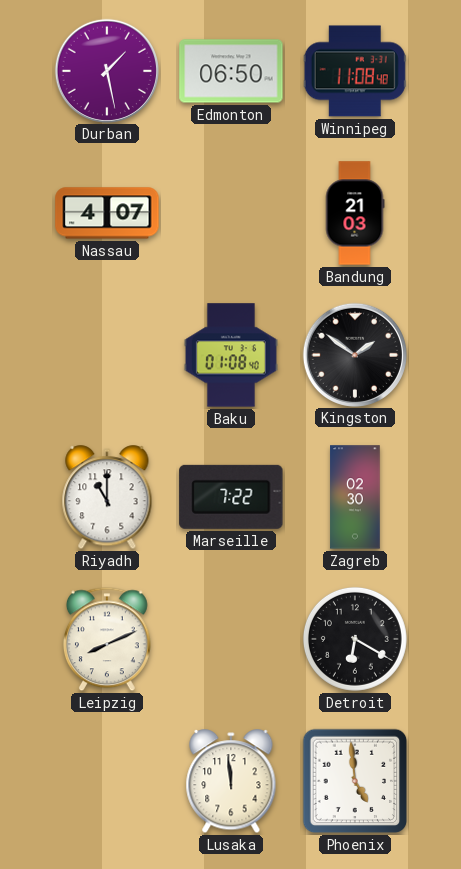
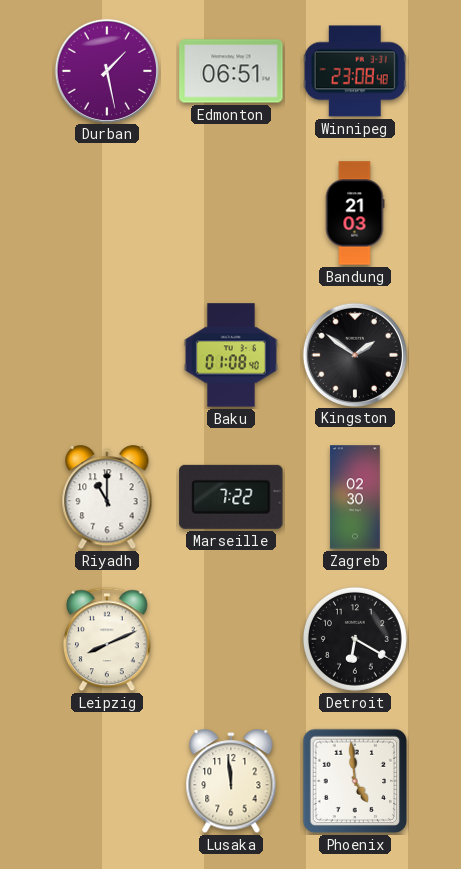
Edmonton: 06:50 -> 06:51 (231, 71)
Winnipeg: 11:08 -> 23:08 (355, 71)
Nassau: 4:07 -> none (107, 213)
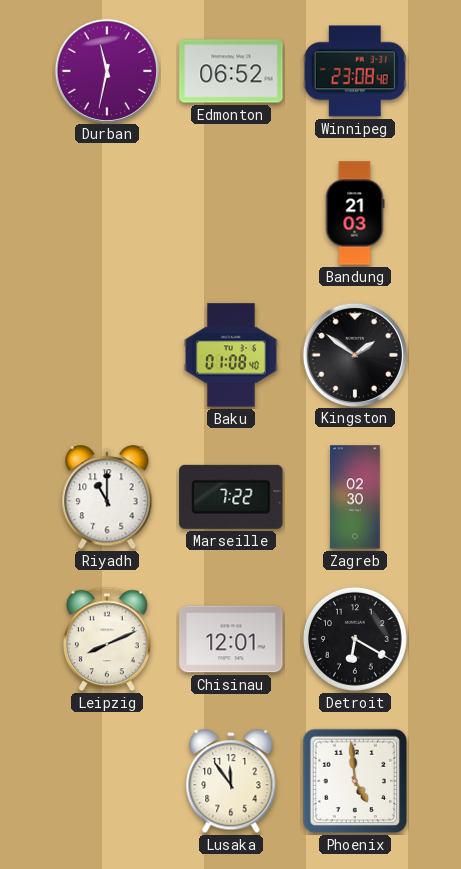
Durban: 1:28 -> 11:32 (106, 70)
Edmonton: 06:51 -> 06:52 (231, 71)
Chisinau: none -> 12:01 (231, 639)
Lusaka: 11:59 -> 11:54 (231, 782)
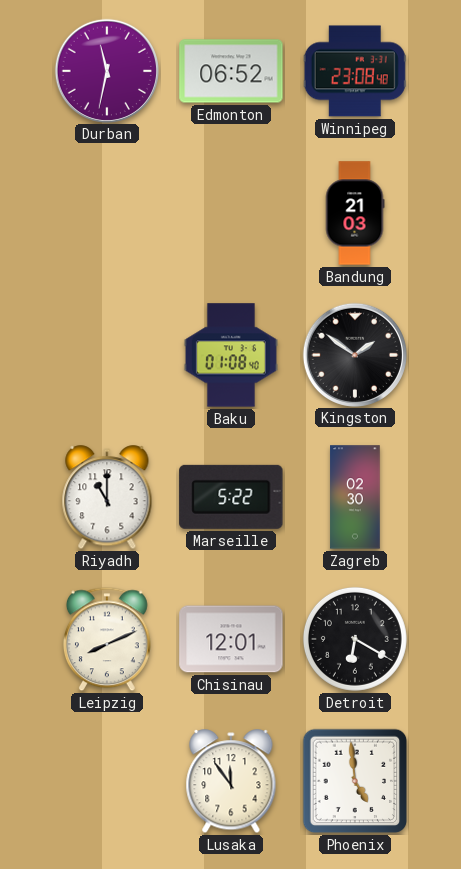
Marseille: 7:22 -> 5:22 (231, 497)
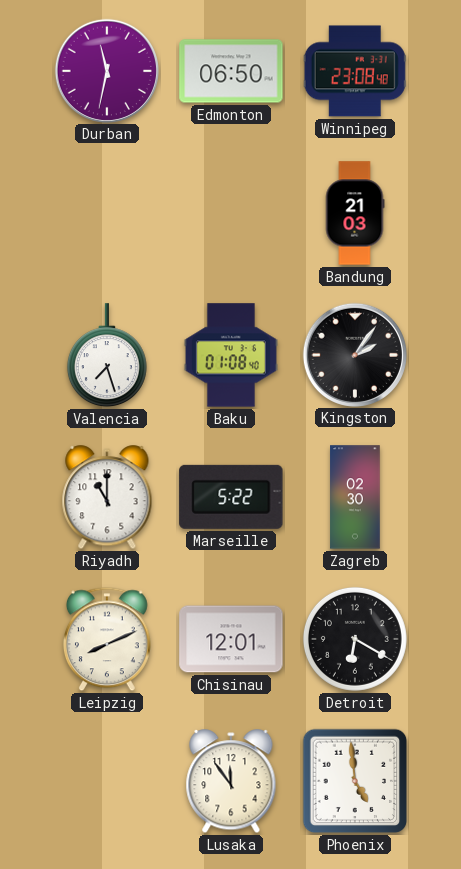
Edmonton: 06:52 -> 06:50 (231, 71)
Valencia: none -> 7:27 (107, 356)
Kingston: 1:51 -> 2:06 (354, 354)
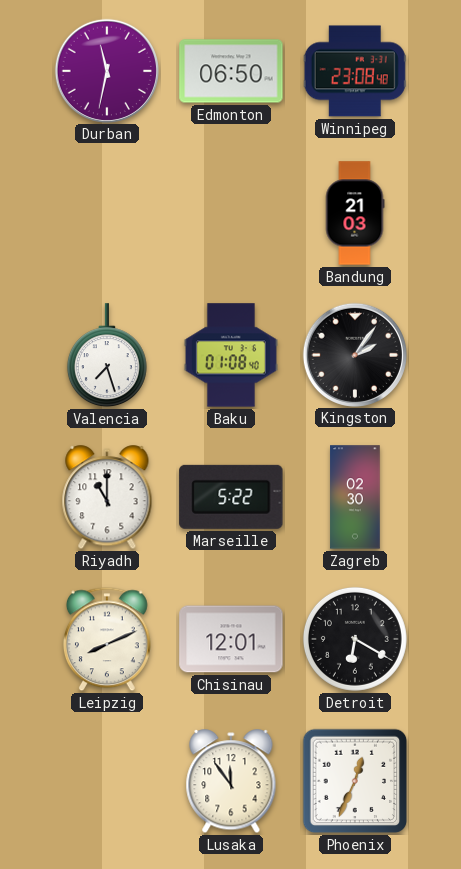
Phoenix: 4:59 -> 12:34 (355, 781)
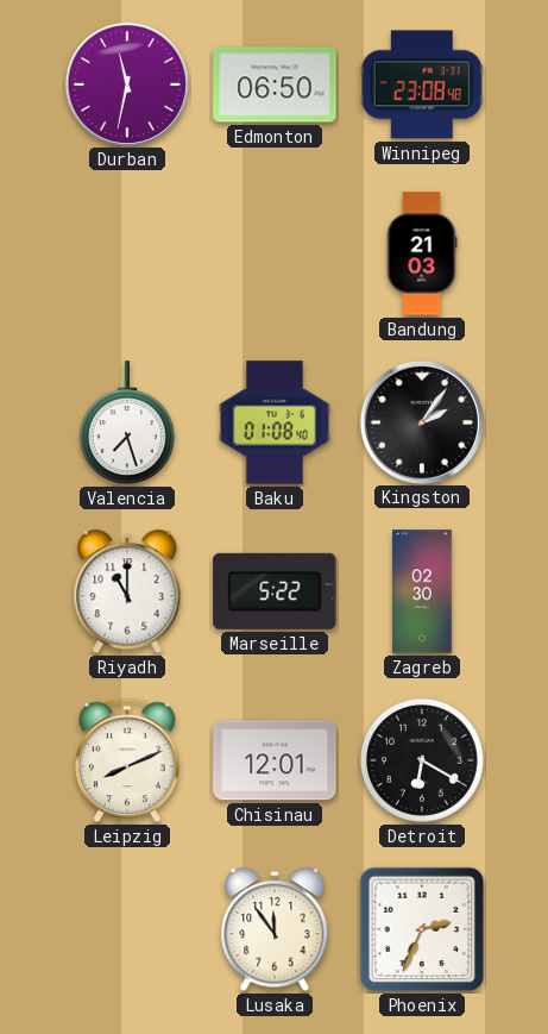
Phoenix: 12:34 -> 2:34 (422, 929)
